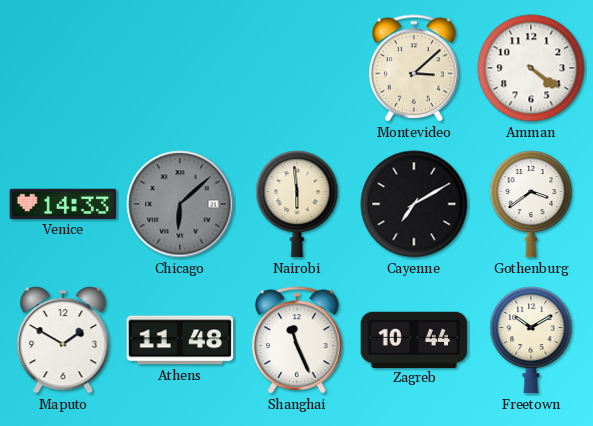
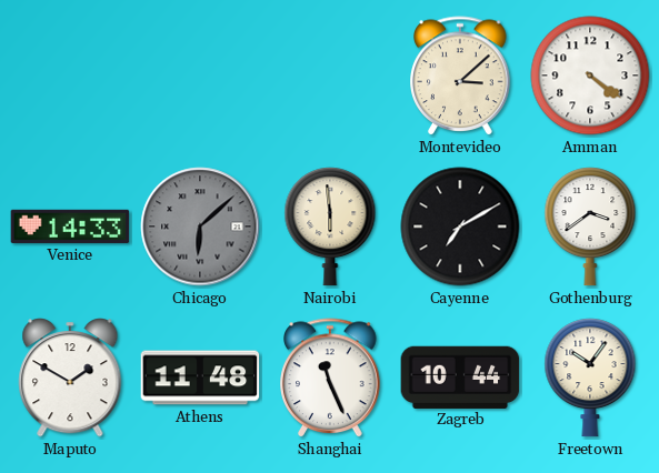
Freetown: 10:10 -> 10:06 (590, 378)
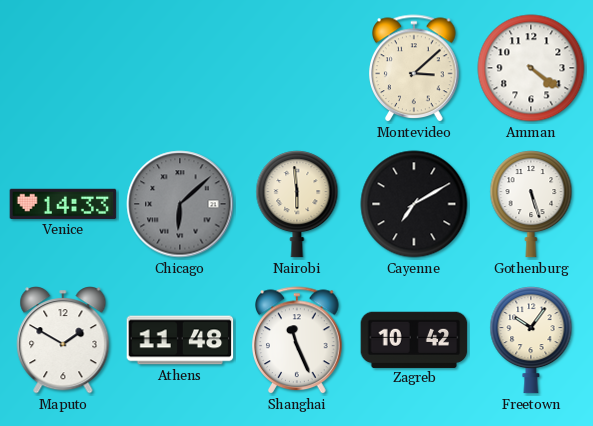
Gothenburg: 3:39 -> 5:27 (531, 204)
Zagreb: 10:44 -> 10:42 (414, 339)
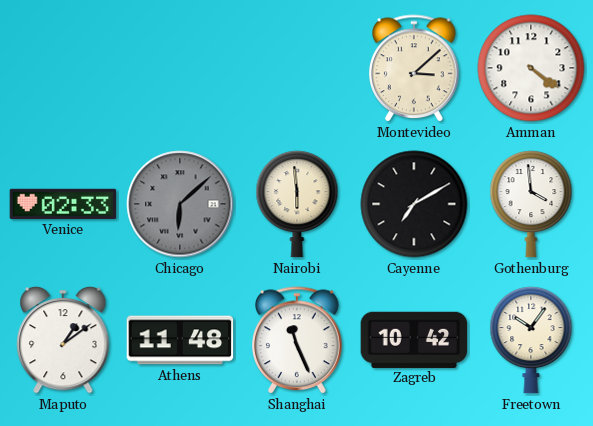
Venice: 14:33 -> 02:33 (63, 204)
Gothenburg: 5:27 -> 3:59 (531, 204)
Maputo: 1:50 -> 1:09 (63, 340)
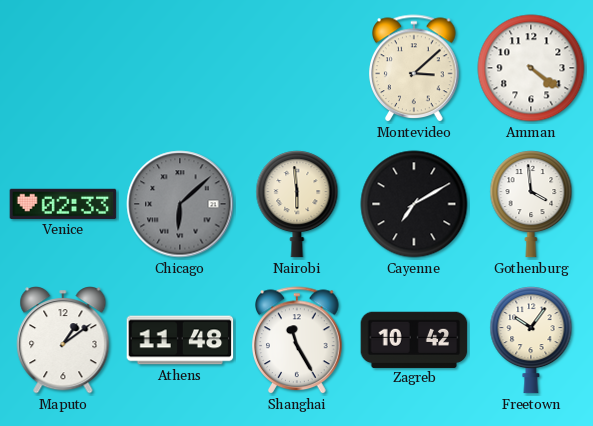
Shanghai: 11:26 -> 11:25 (297, 341)
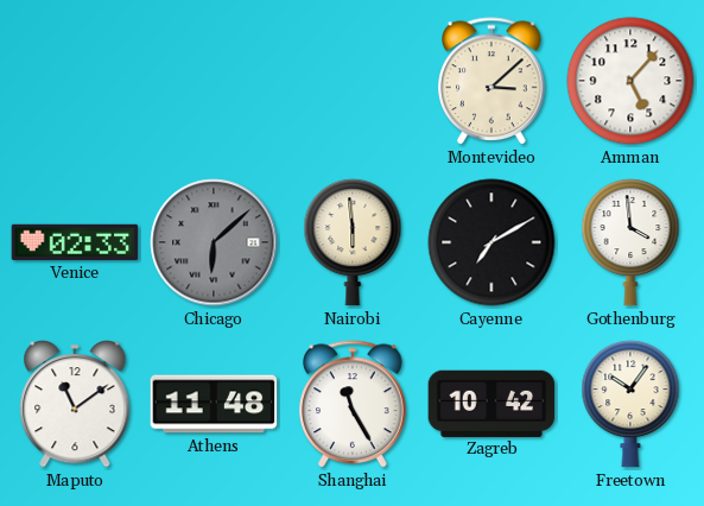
Amman: 4:21 -> 5:07 (630, 81)
Maputo: 1:09 -> 11:09 (75, 404)
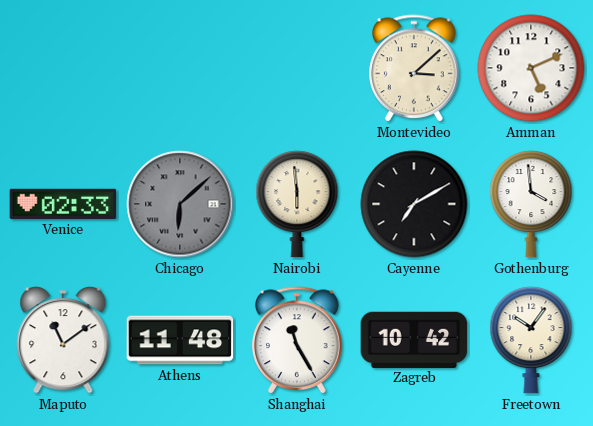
Amman: 5:07 -> 5:11 (531, 68)
